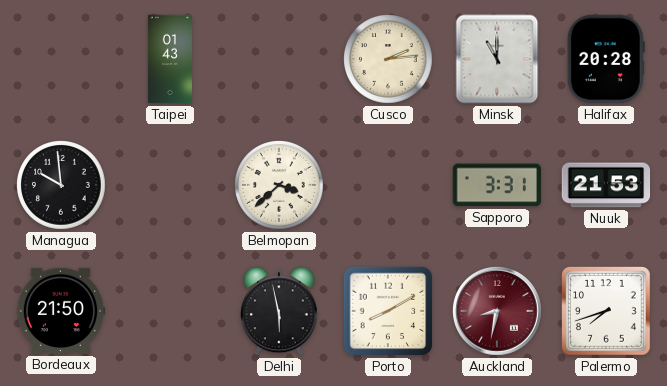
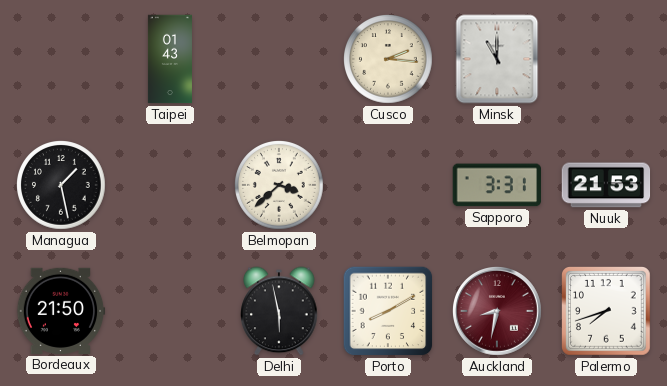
Cusco: 2:14 -> 2:16 (389, 60)
Halifax: 20:28 -> none (606, 59)
Managua: 9:59 -> 1:28 (62, 186)
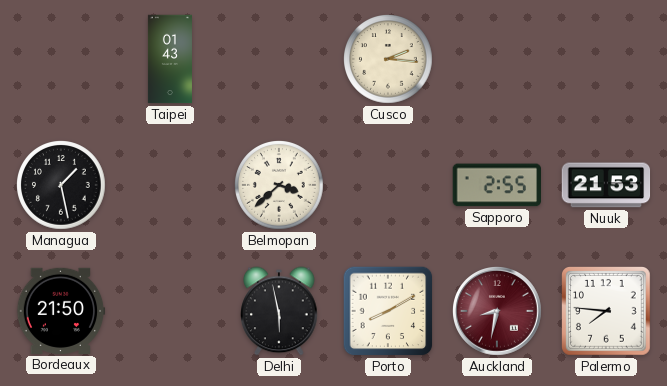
Minsk: 11:00 -> none (497, 59)
Sapporo: 3:31 -> 2:55 (496, 185)
Palermo: 7:42 -> 7:46 (607, 312)
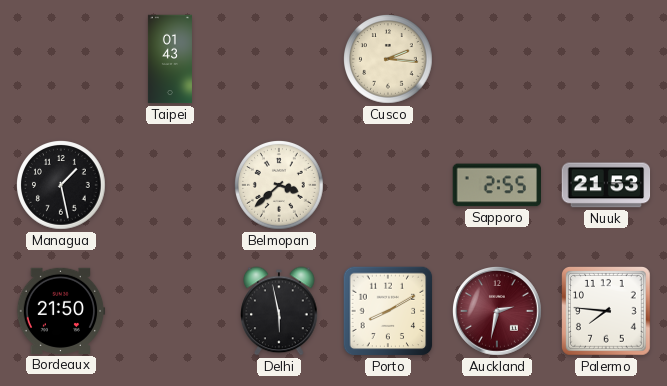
Auckland: 8:32 -> 2:32 (497, 311)
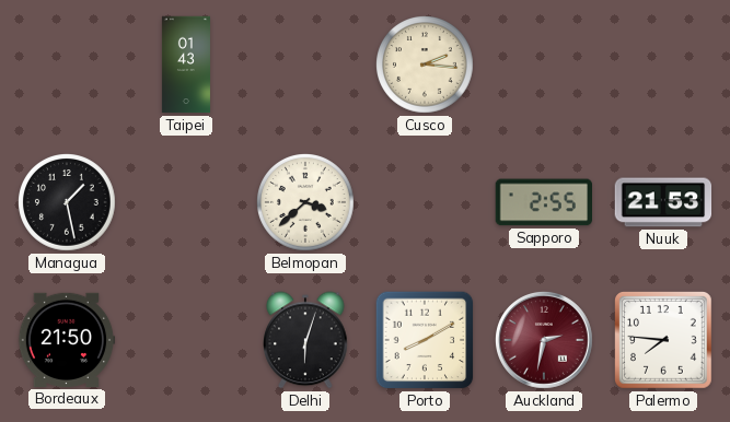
Delhi: 5:58 -> 6:03 (305, 340)
